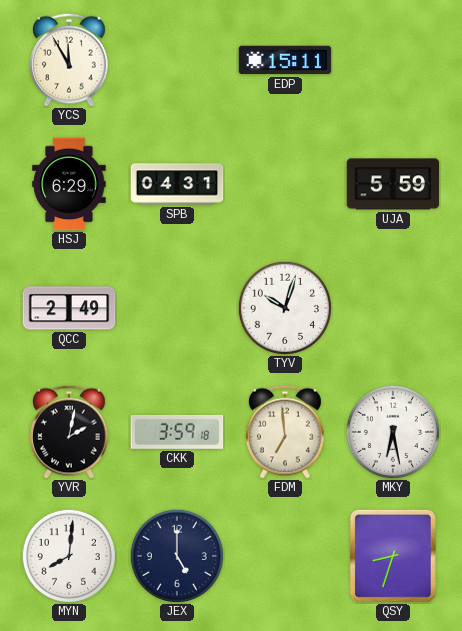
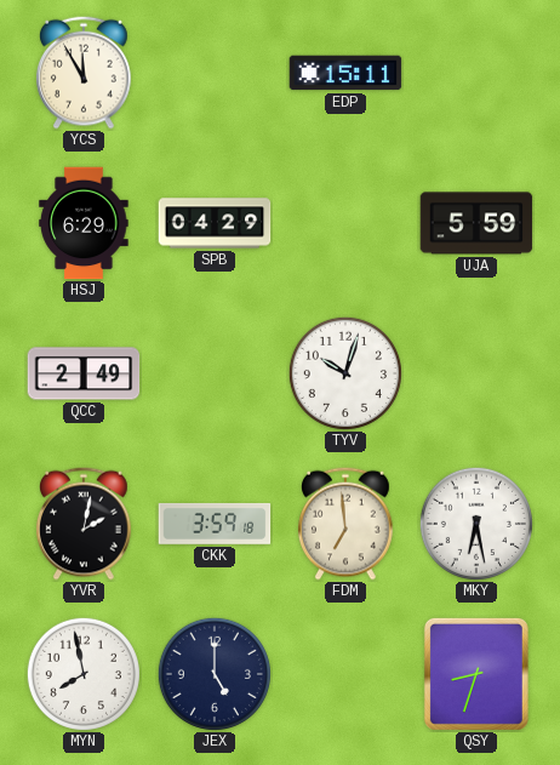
SPB: 04:31 -> 04:29 (215, 223)
MYN: 8:01 -> 7:58 (84, 674)
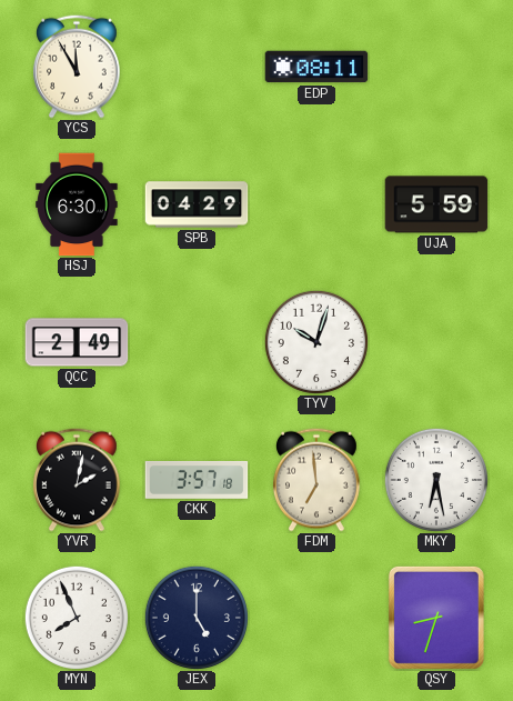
EDP: 15:11 -> 08:11 (316, 67)
HSJ: 6:29 -> 6:30 (77, 204)
CKK: 3:59 -> 3:57 (197, 480)
MYN: 7:58 -> 7:56 (77, 618)
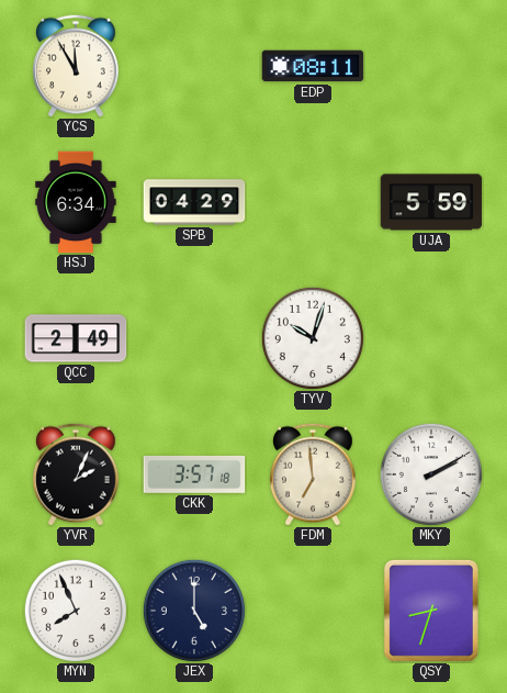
HSJ: 6:30 -> 6:34 (76, 202)
YVR: 2:02 -> 2:04 (77, 474)
MKY: 6:28 -> 2:10 (431, 474)
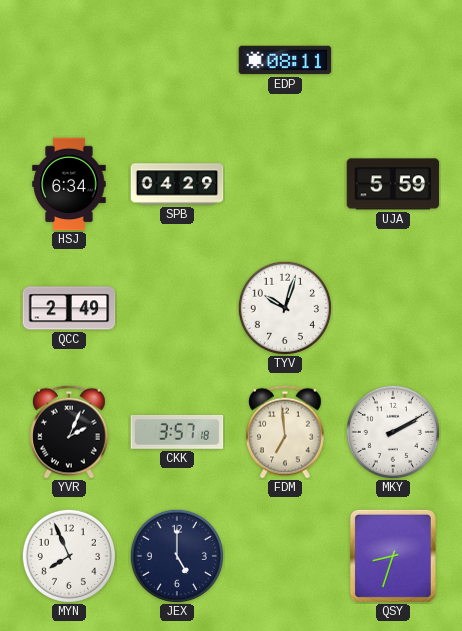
YCS: 11:55 -> none (77, 66)
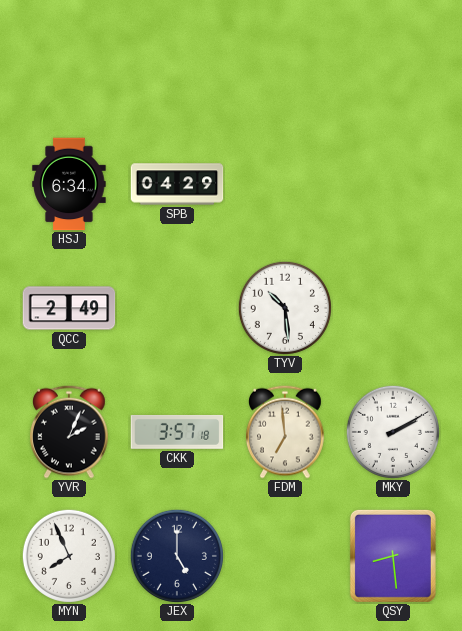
EDP: 08:11 -> none (285, 60)
UJA: 5:59 -> none (393, 184)
TYV: 10:03 -> 10:29 (285, 308)
QSY: 8:33 -> 8:29 (393, 556)
